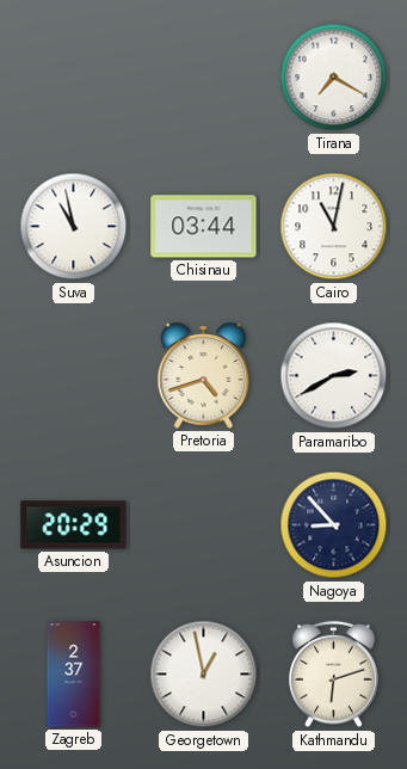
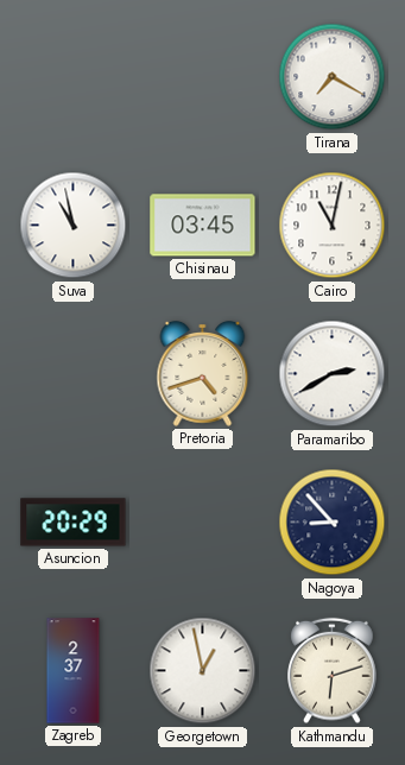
Chisinau: 03:44 -> 03:45 (203, 226)
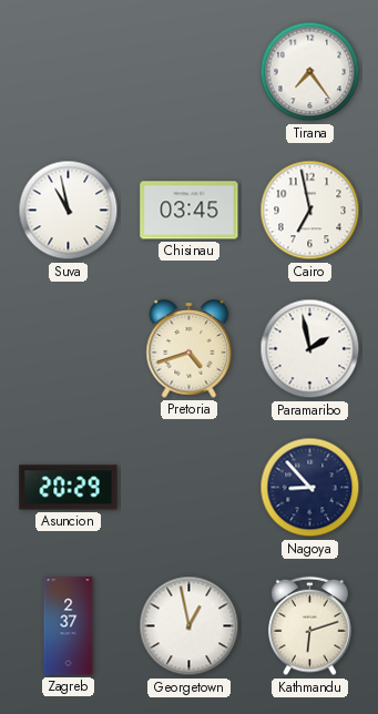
Tirana: 7:20 -> 7:24 (310, 72)
Cairo: 11:02 -> 6:58 (310, 211)
Paramaribo: 2:40 -> 1:58 (310, 349)
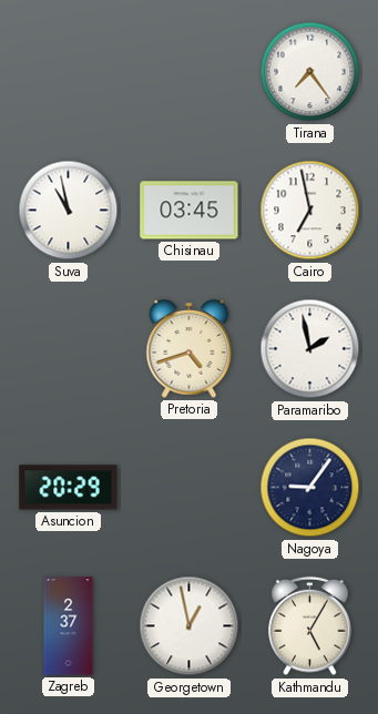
Nagoya: 8:53 -> 9:06 (310, 488)
Kathmandu: 6:12 -> 5:05 (310, 626)
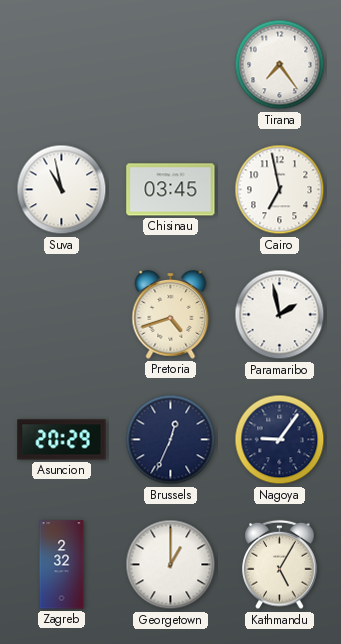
Brussels: none -> 12:34 (171, 440)
Zagreb: 2:37 -> 2:32 (62, 565)
Georgetown: 12:58 -> 1:00 (171, 565)
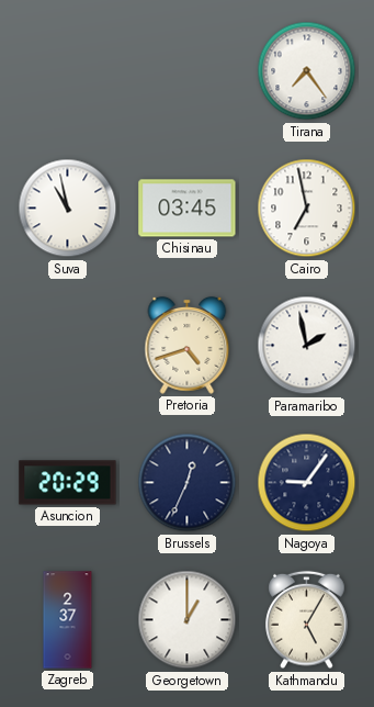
Zagreb: 2:32 -> 2:37 (68, 620)
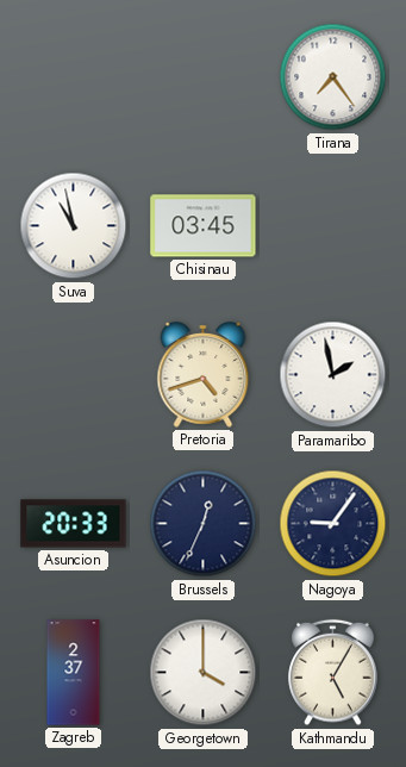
Cairo: 6:58 -> none (307, 209)
Asuncion: 20:29 -> 20:33 (74, 524)
Georgetown: 1:00 -> 4:00 (204, 673)
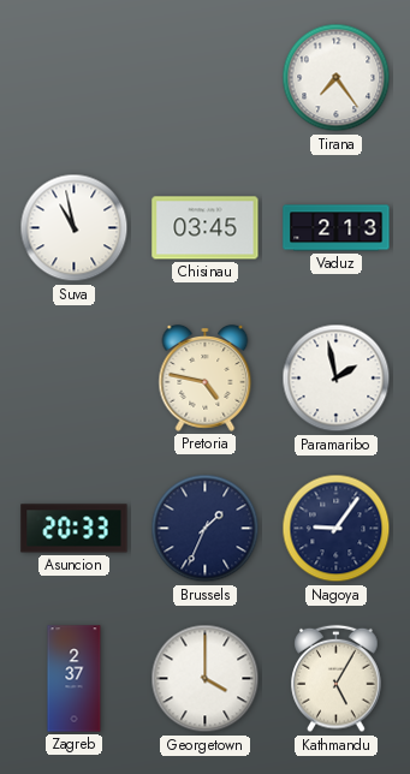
Vaduz: none -> 2:13 (337, 228)
Pretoria: 4:42 -> 4:47 (206, 379)
Brussels: 12:34 -> 1:34 (206, 529)
